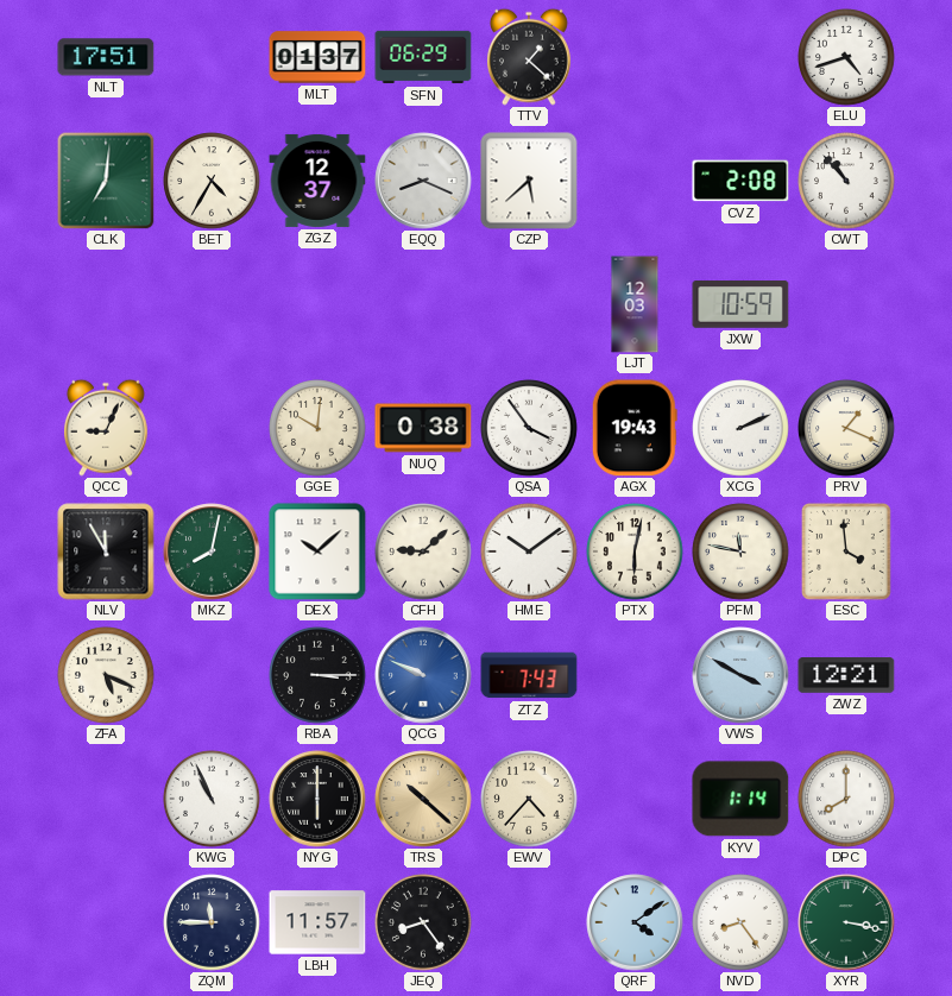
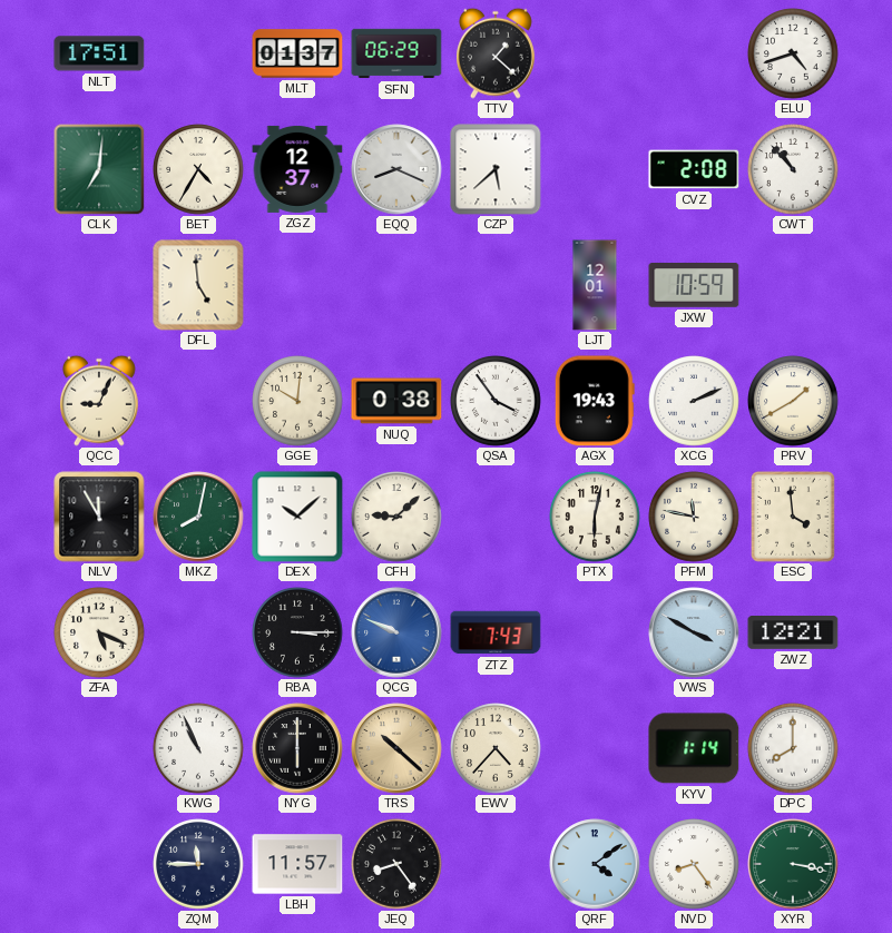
DFL: none -> 4:59 (198, 285)
LJT: 12:03 -> 12:01 (595, 285)
PRV: 1:19 -> 1:40 (793, 401)
HME: 10:09 -> none (529, 551)
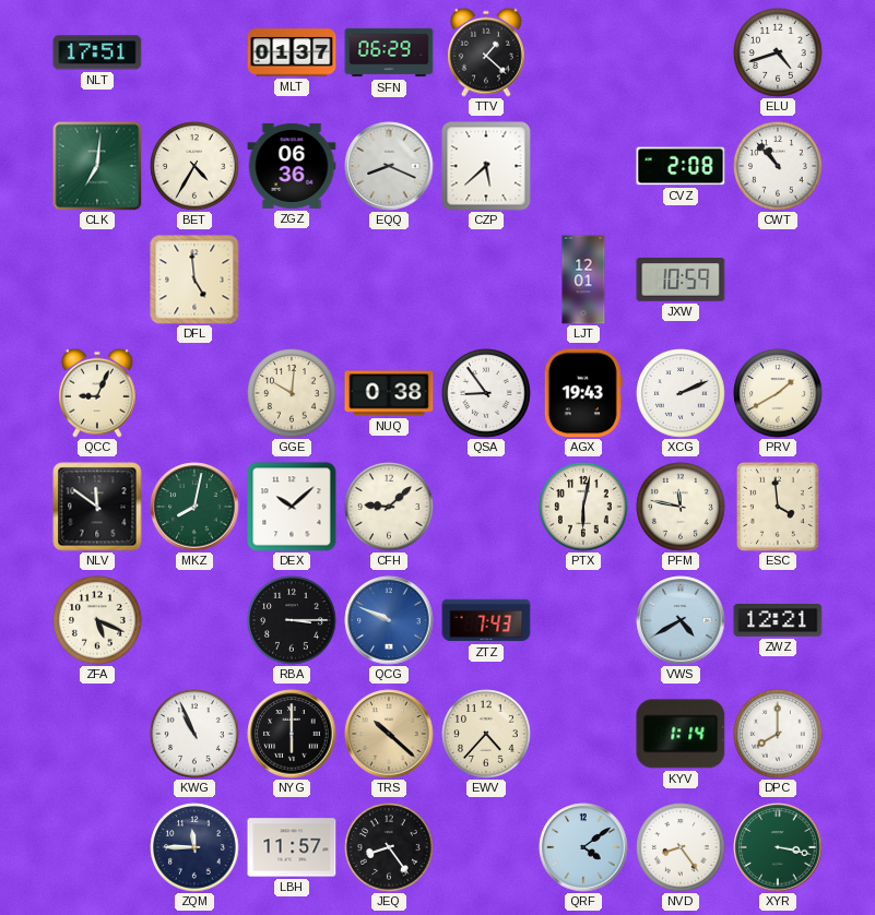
ZGZ: 12:37 -> 06:36 (292, 166)
QSA: 3:54 -> 8:54 (486, 393)
NLV: 11:55 -> 11:51 (97, 507)
VWS: 3:50 -> 4:40 (681, 620)
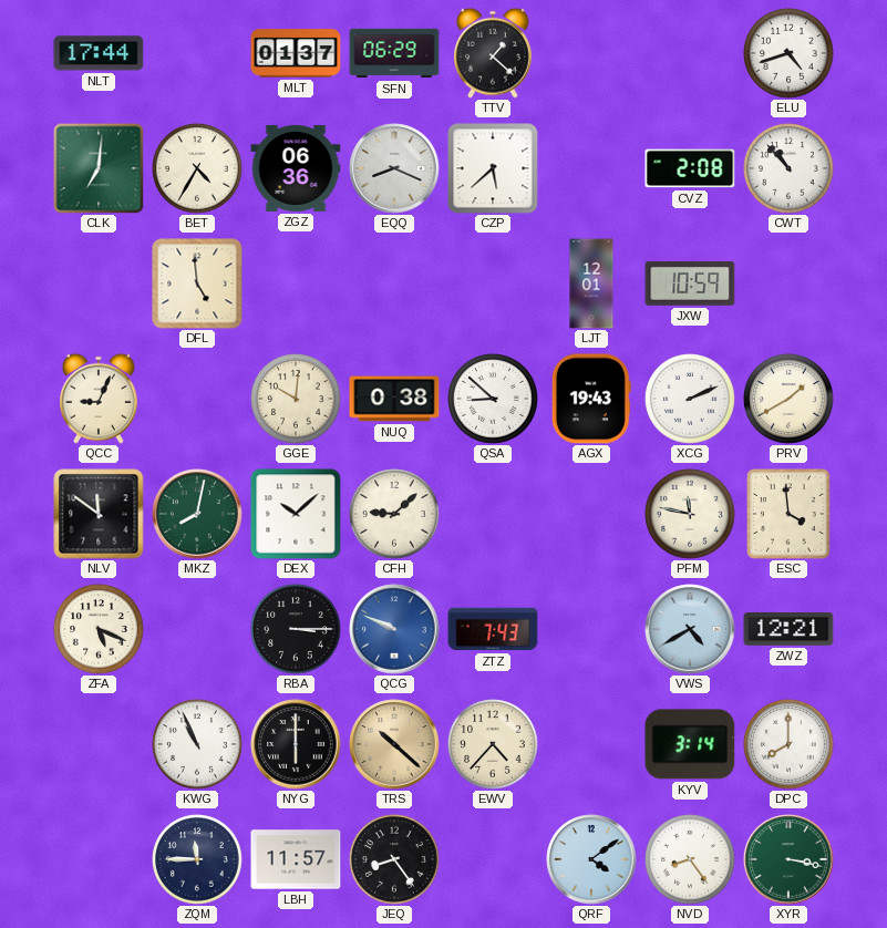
NLT: 17:51 -> 17:44 (99, 53)
QSA: 8:54 -> 8:52 (493, 399)
PTX: 6:02 -> none (583, 507)
KYV: 1:14 -> 3:14 (690, 744)
